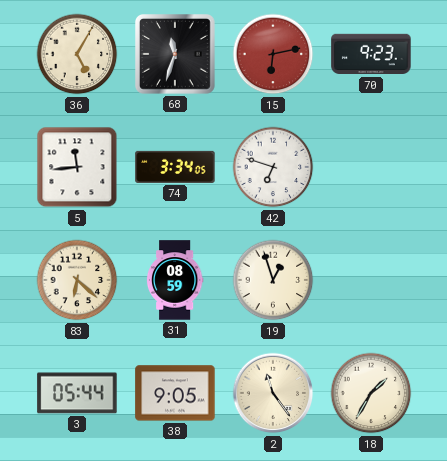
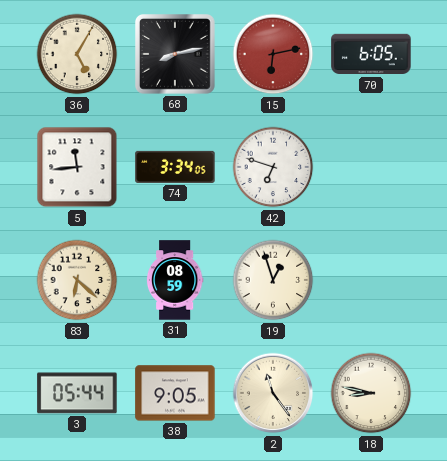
68: 11:33 -> 8:13 (176, 55)
70: 9:23 -> 6:05 (371, 54)
18: 1:35 -> 8:47 (371, 393)
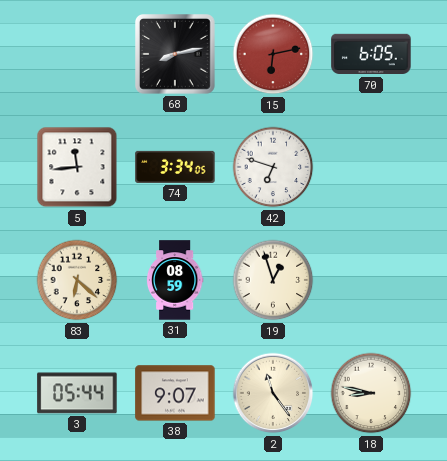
36: 5:05 -> none (77, 54)
38: 9:05 -> 9:07 (175, 393)
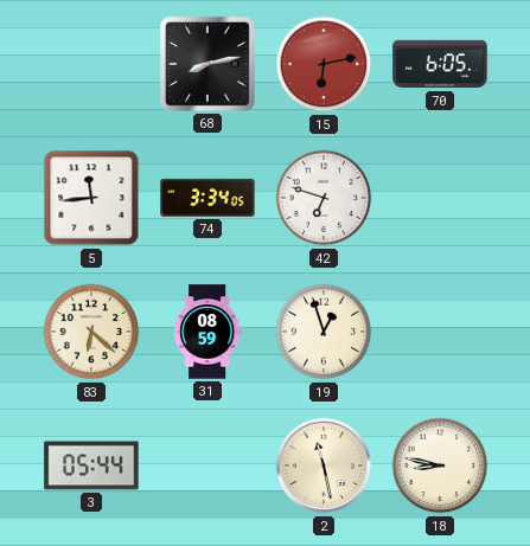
38: 9:07 -> none (175, 393)
2: 11:24 -> 11:28 (324, 465)
